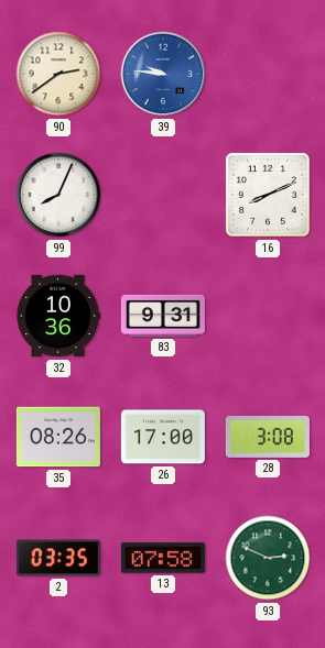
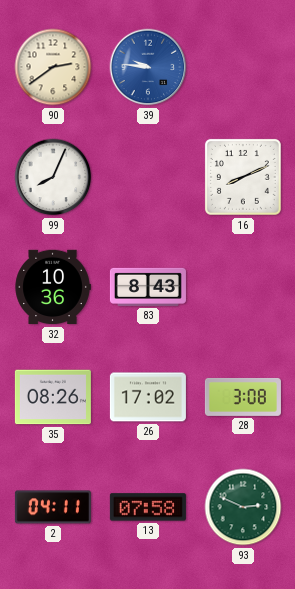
83: 9:31 -> 8:43 (148, 287)
26: 17:00 -> 17:02 (148, 397)
2: 03:35 -> 04:11 (53, 507)
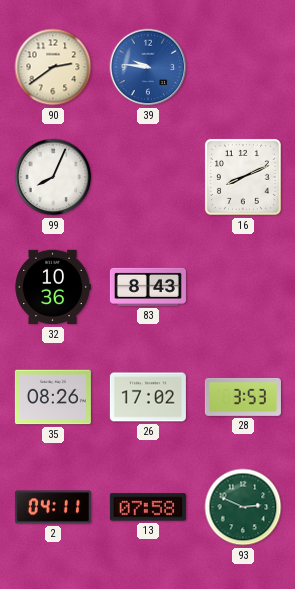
28: 3:08 -> 3:53 (243, 397)
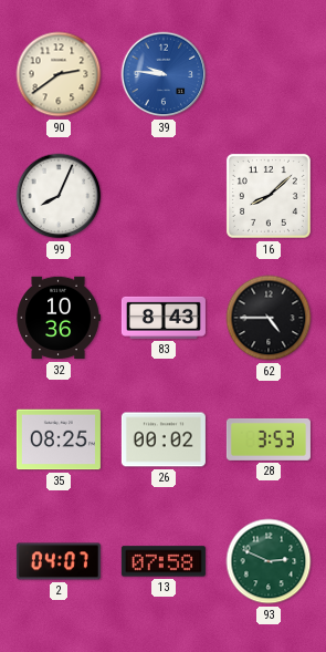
16: 8:11 -> 8:08 (269, 196)
62: none -> 4:45 (269, 318)
35: 08:26 -> 08:25 (59, 439)
26: 17:02 -> 00:02 (164, 439)
2: 04:11 -> 04:07 (59, 561)
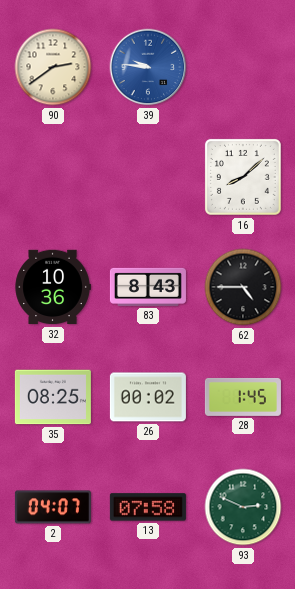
99: 8:04 -> none (59, 196)
28: 3:53 -> 1:45 (243, 397)
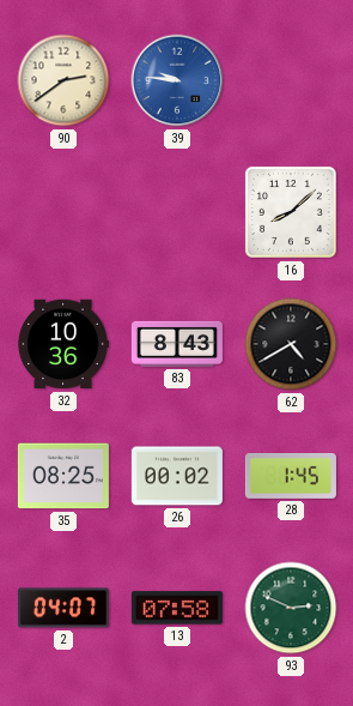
62: 4:45 -> 4:40 (291, 344)
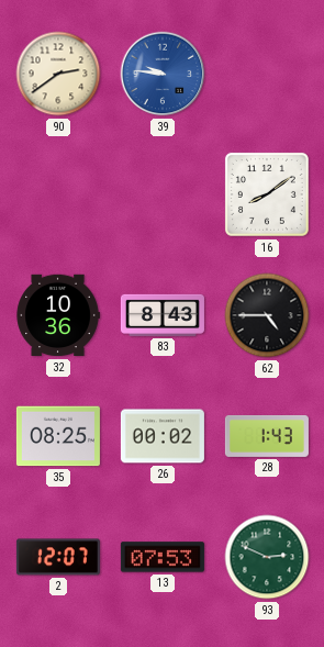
16: 8:08 -> 8:09 (267, 194)
62: 4:40 -> 4:45 (267, 315)
28: 1:45 -> 1:43 (267, 436)
2: 04:07 -> 12:07 (58, 557)
13: 07:58 -> 07:53 (163, 557)
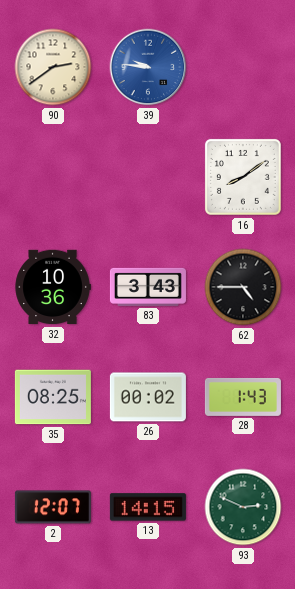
83: 8:43 -> 3:43 (148, 287)
13: 07:53 -> 14:15 (148, 507)
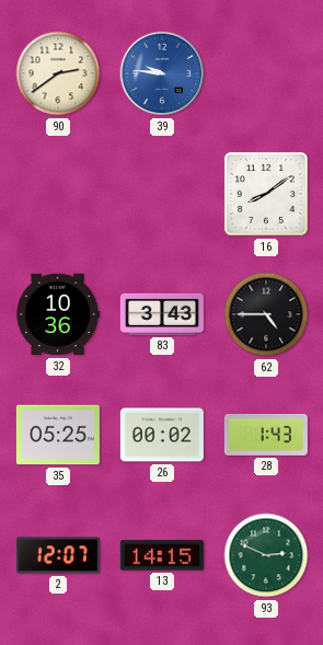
35: 08:25 -> 05:25 (58, 435)
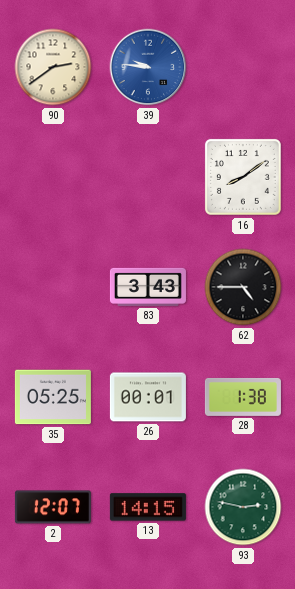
32: 10:36 -> none (58, 314)
26: 00:02 -> 00:01 (148, 397)
28: 1:43 -> 1:38 (243, 397)
93: 2:49 -> 2:47 (243, 507)
